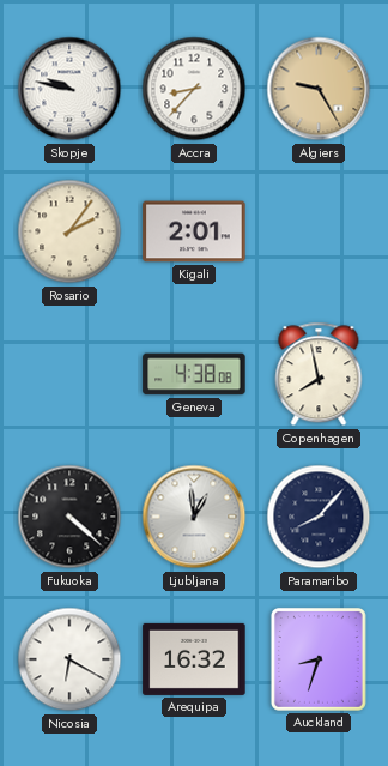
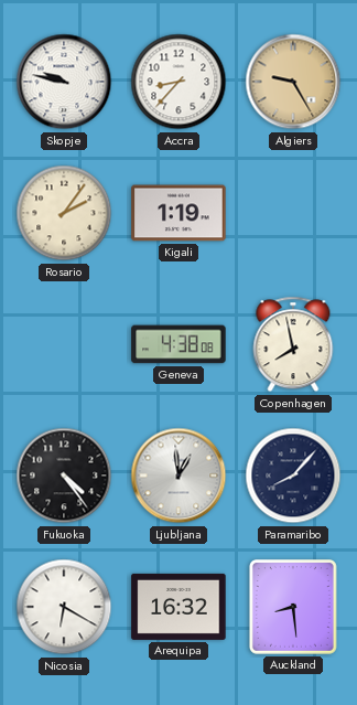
Kigali: 2:01 -> 1:19 (178, 213)
Fukuoka: 4:22 -> 4:24 (64, 476)
Auckland: 8:33 -> 8:29 (293, 607)
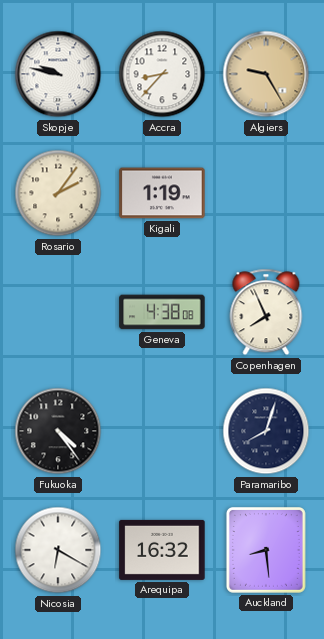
Copenhagen: 7:58 -> 7:56 (266, 312)
Ljubljana: 12:59 -> none (178, 476)
Paramaribo: 8:07 -> 8:03 (266, 431)
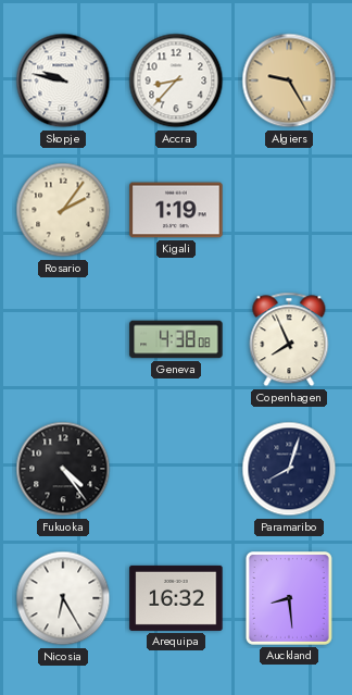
Nicosia: 6:20 -> 6:25 (63, 598)
